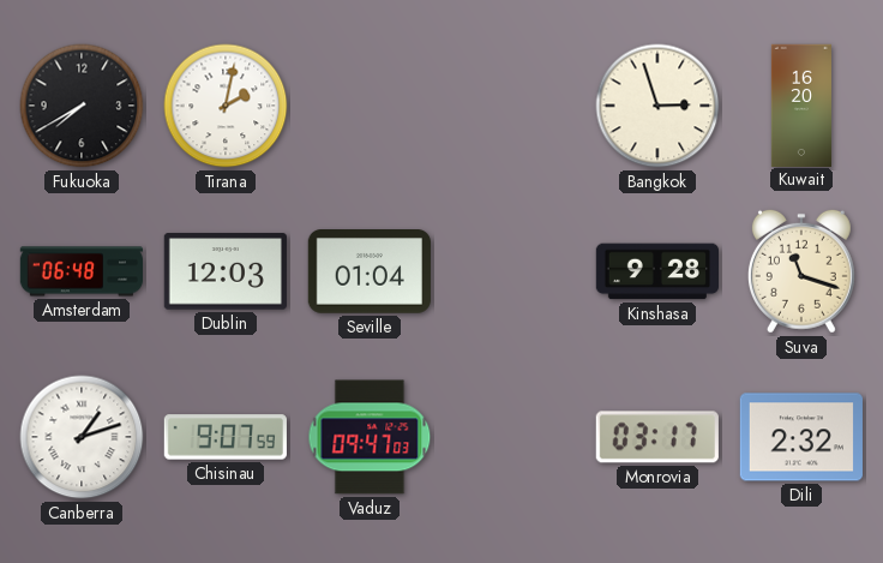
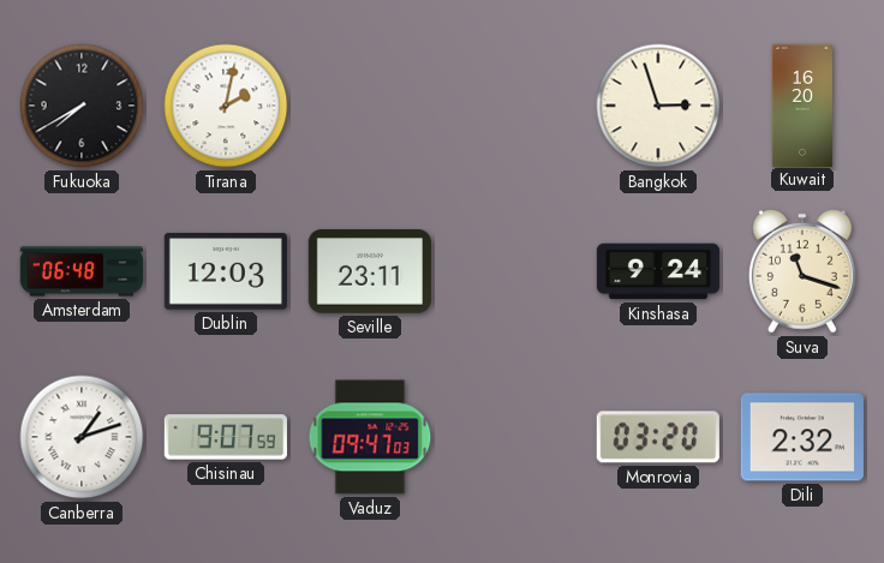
Seville: 01:04 -> 23:11 (370, 272)
Kinshasa: 9:28 -> 9:24 (657, 271)
Monrovia: 03:17 -> 03:20 (658, 437)
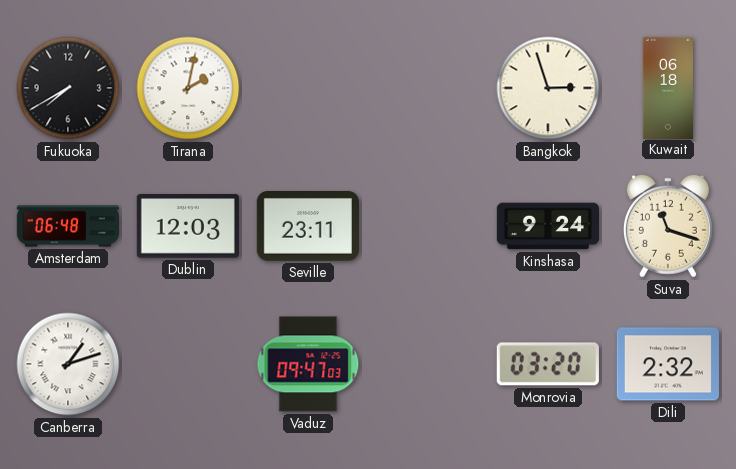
Kuwait: 16:20 -> 06:18 (668, 87)
Chisinau: 9:07 -> none (226, 437)
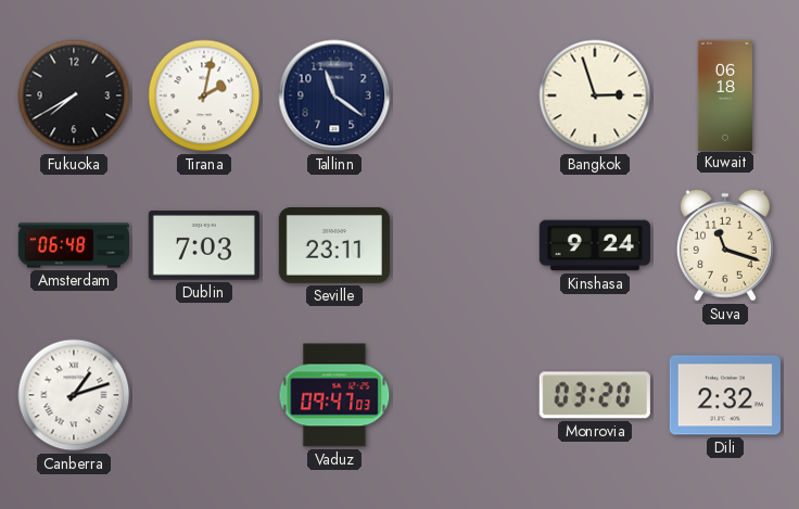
Tallinn: none -> 11:21 (334, 96)
Dublin: 12:03 -> 7:03 (204, 245)
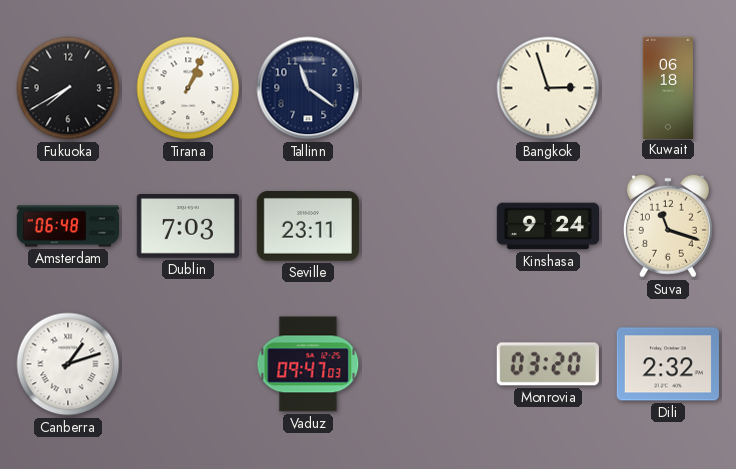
Tirana: 2:02 -> 1:04 (188, 88)
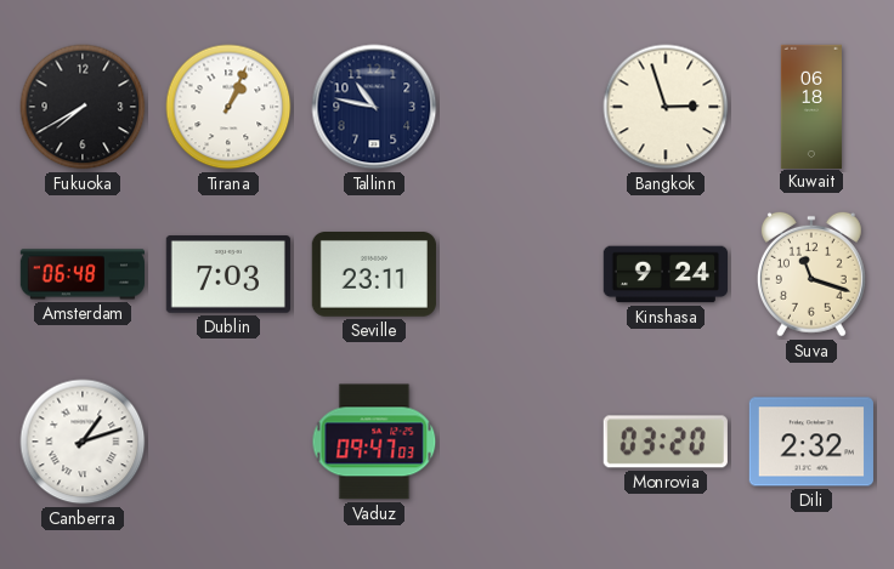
Tallinn: 11:21 -> 10:47 (374, 107)
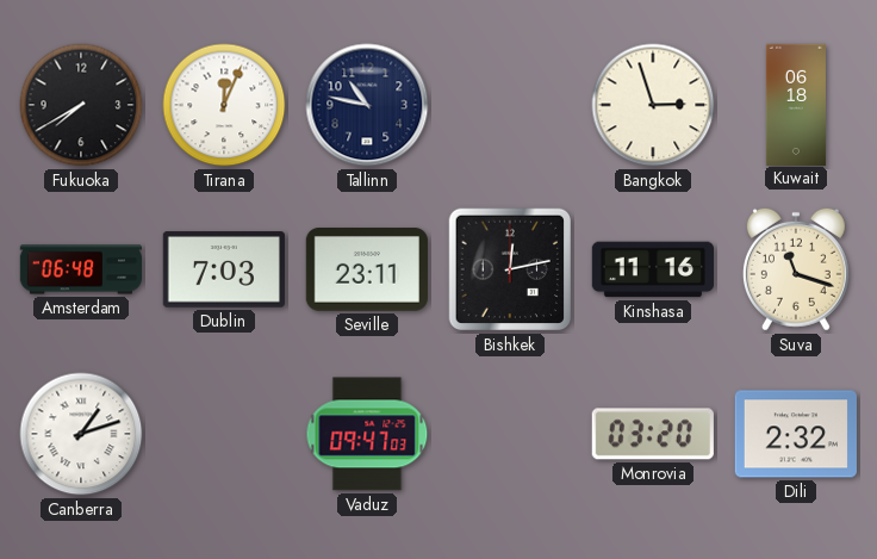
Tirana: 1:04 -> 12:04 (224, 105)
Bishkek: none -> 12:13 (510, 269)
Kinshasa: 9:24 -> 11:16 (652, 269)
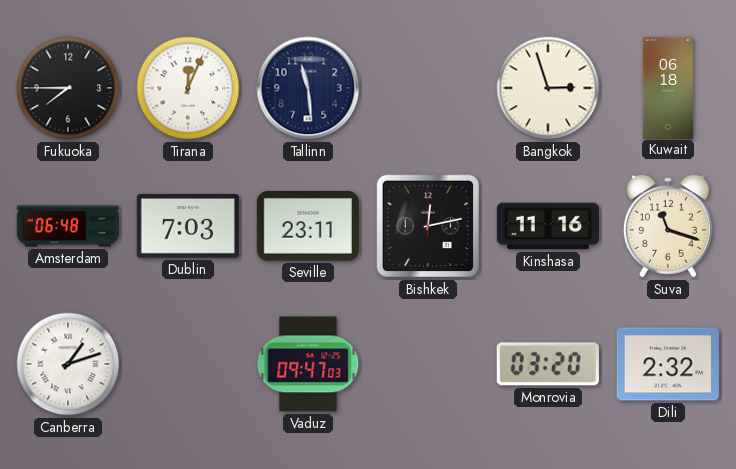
Fukuoka: 7:40 -> 7:45 (68, 88)
Tallinn: 10:47 -> 11:29 (308, 88)
